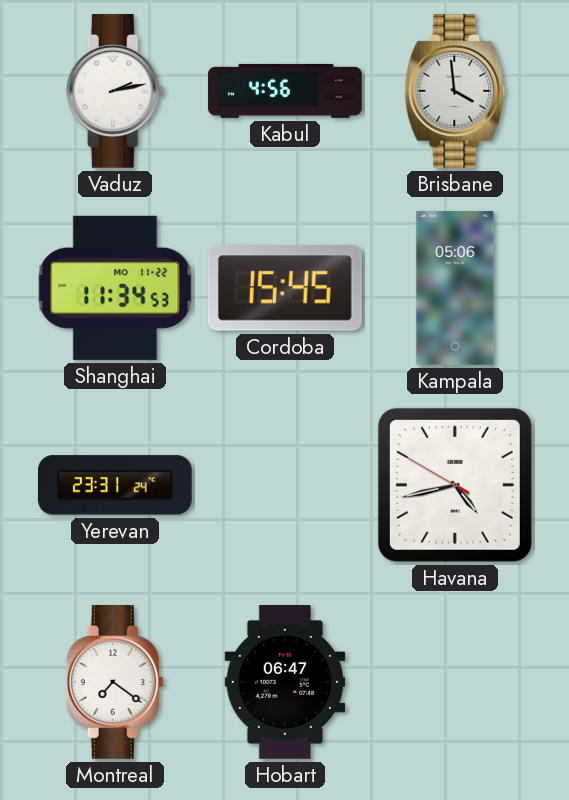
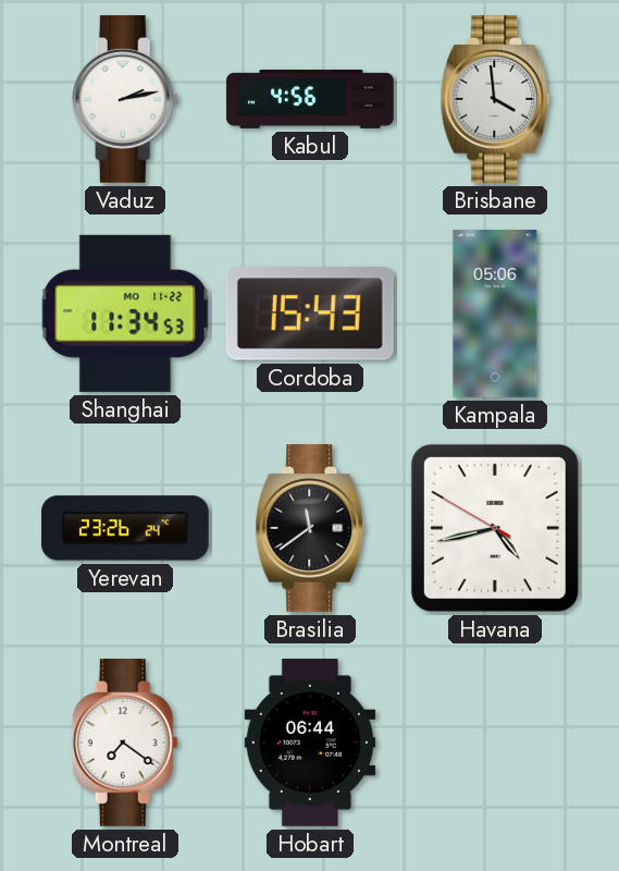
Cordoba: 15:45 -> 15:43 (310, 314)
Yerevan: 23:31 -> 23:26 (125, 528)
Brasilia: none -> 11:39 (310, 529)
Hobart: 06:47 -> 06:44 (310, 743)
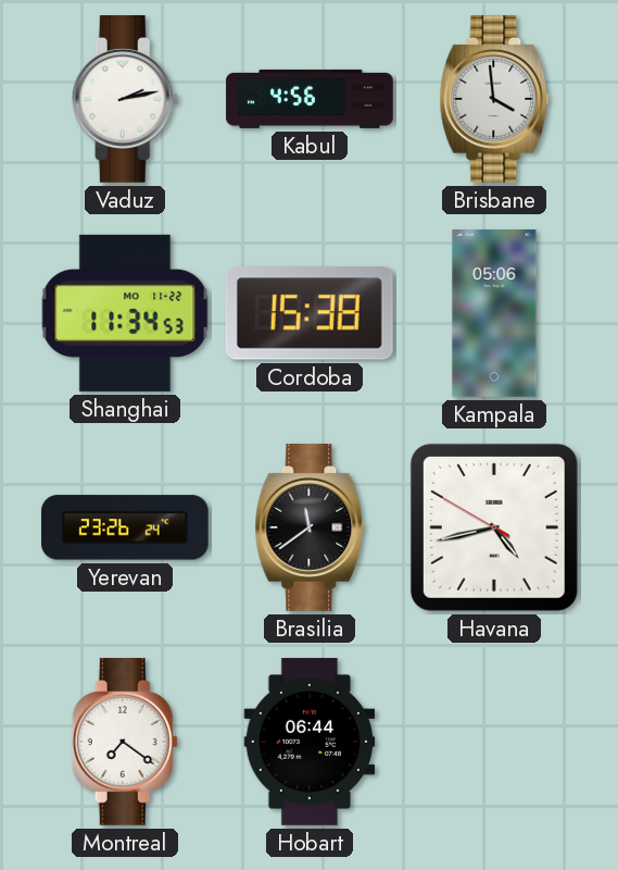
Cordoba: 15:43 -> 15:38 (310, 313)
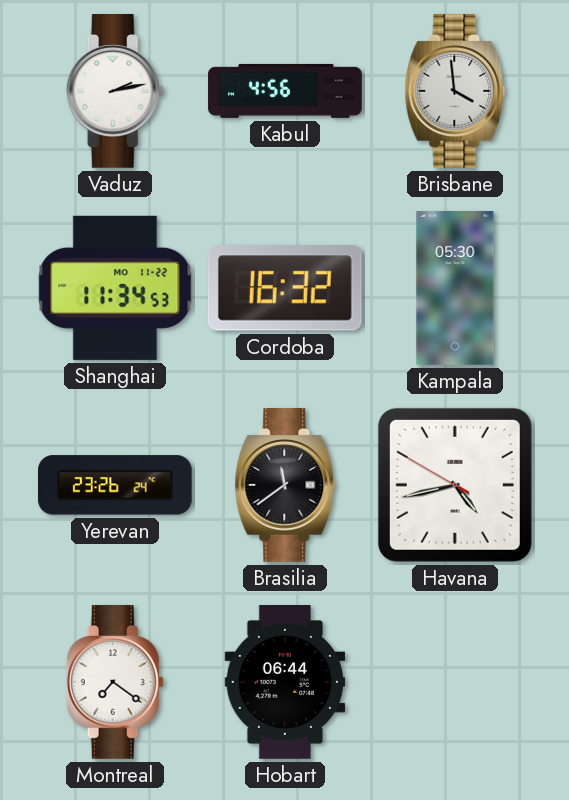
Cordoba: 15:38 -> 16:32 (285, 288)
Kampala: 05:06 -> 05:30 (455, 289)
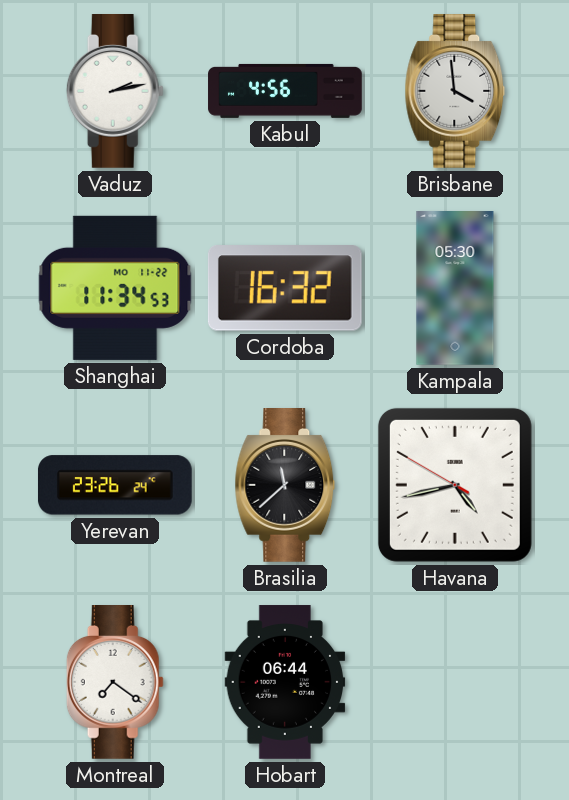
Brasilia: 11:39 -> 11:38 (285, 486)
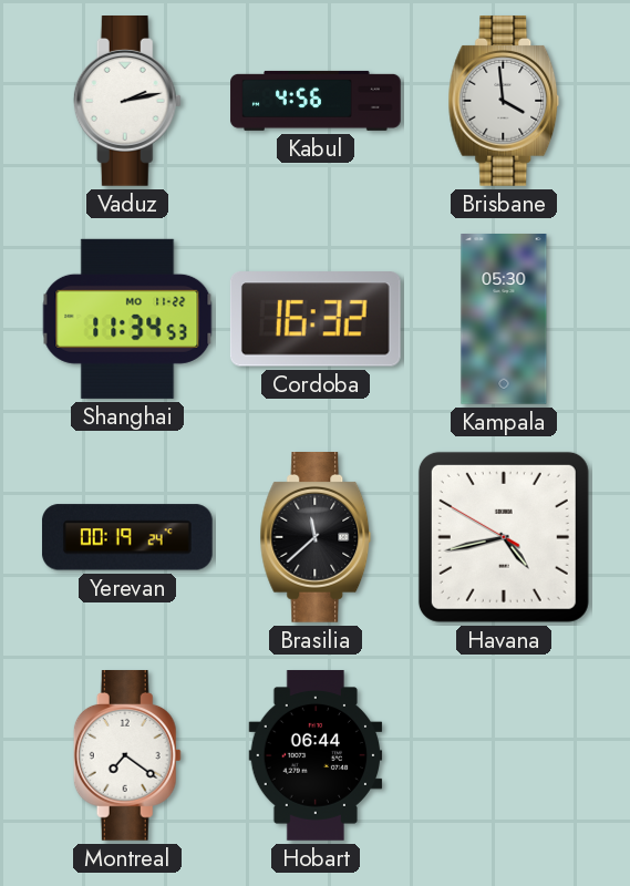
Yerevan: 23:26 -> 00:19 (127, 537)
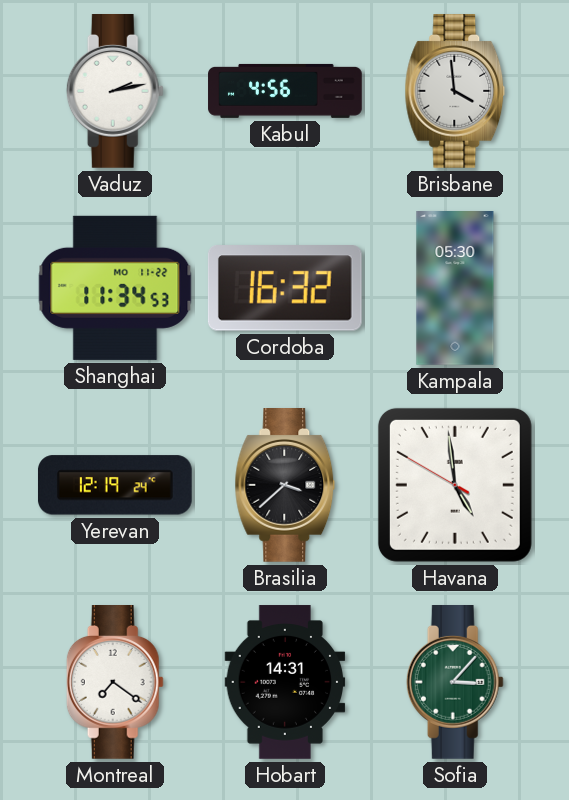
Yerevan: 00:19 -> 12:19 (115, 485)
Brasilia: 11:38 -> 3:38 (285, 486)
Havana: 4:42 -> 4:58 (455, 485)
Hobart: 06:44 -> 14:31 (285, 682)
Sofia: none -> 3:07 (455, 683)
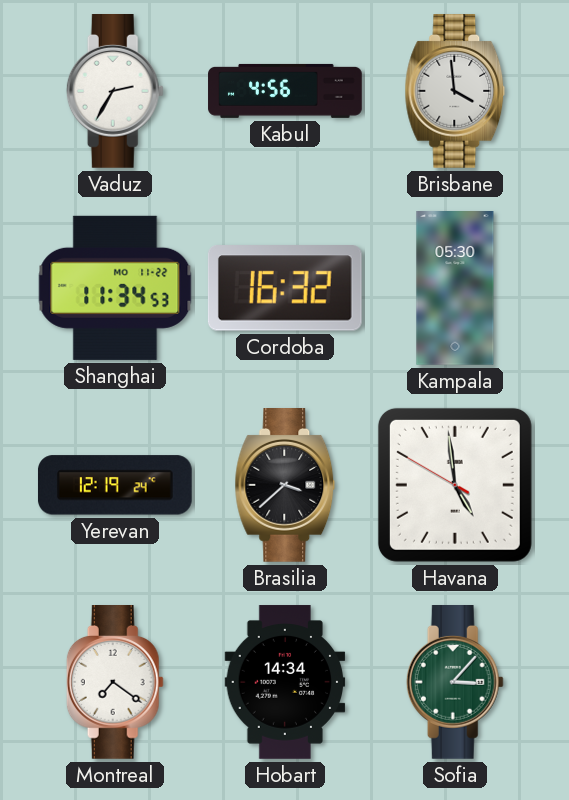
Vaduz: 2:13 -> 2:35 (115, 92)
Hobart: 14:31 -> 14:34 (285, 682)
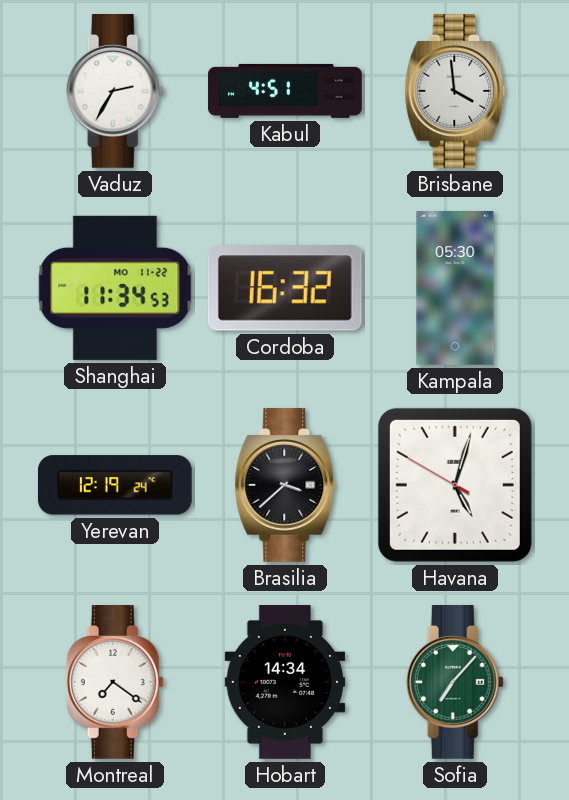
Kabul: 4:56 -> 4:51 (285, 91)
Havana: 4:58 -> 5:02 (455, 485)
Sofia: 3:07 -> 7:07 (455, 683)
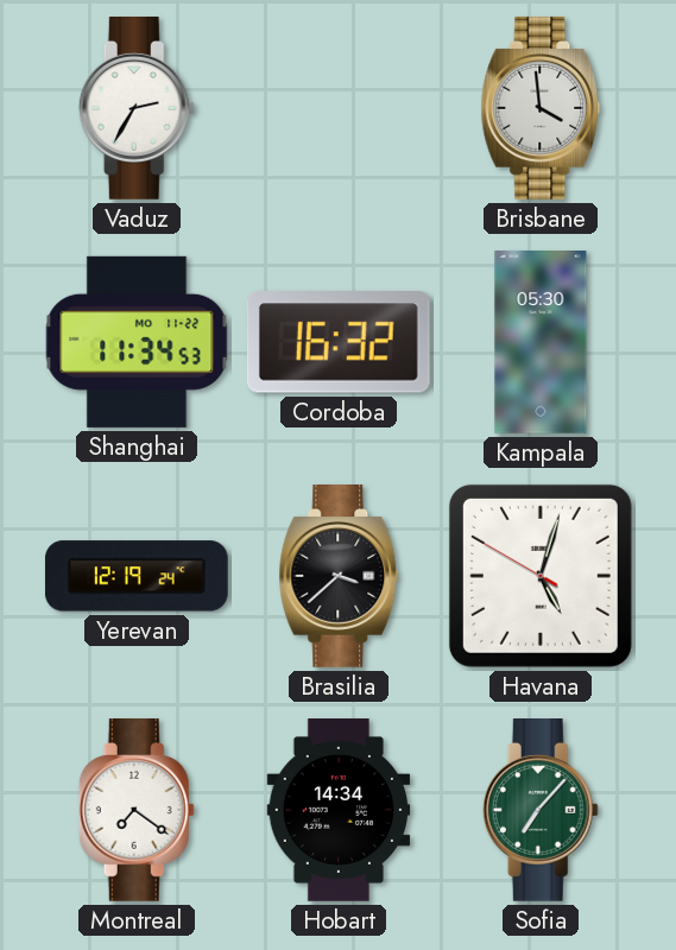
Kabul: 4:51 -> none (285, 91)
